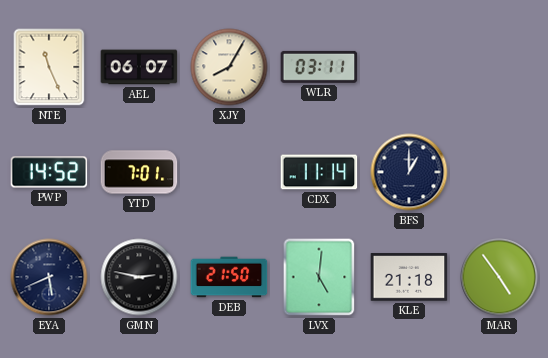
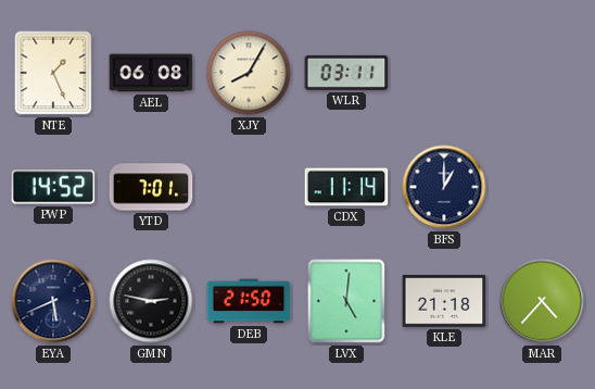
NTE: 11:26 -> 1:26 (53, 73)
AEL: 06:07 -> 06:08 (151, 73)
MAR: 4:54 -> 4:37 (542, 301)
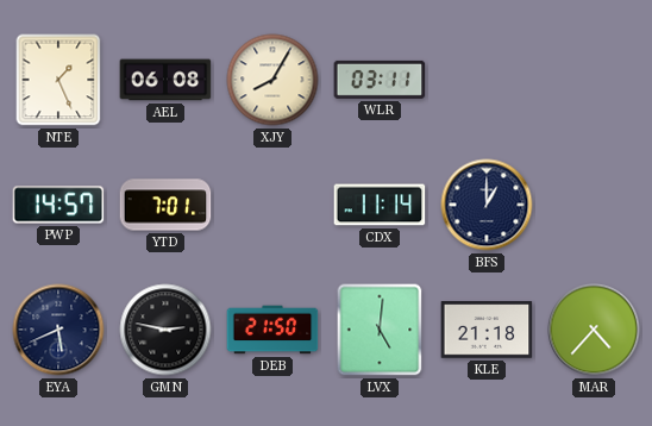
PWP: 14:52 -> 14:57 (58, 205)
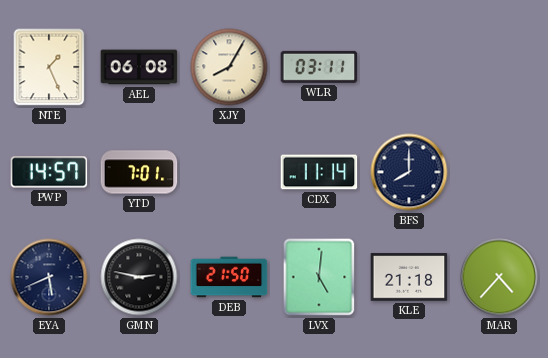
BFS: 1:00 -> 8:00 (409, 172)
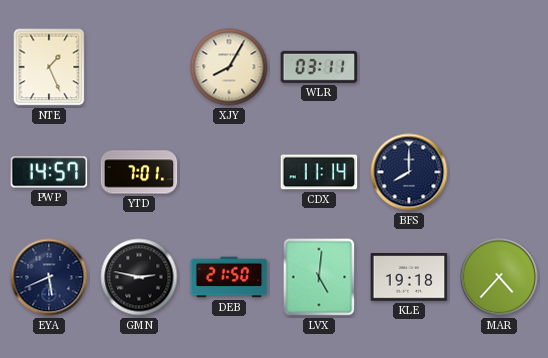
AEL: 06:08 -> none (139, 67)
KLE: 21:18 -> 19:18 (409, 277)
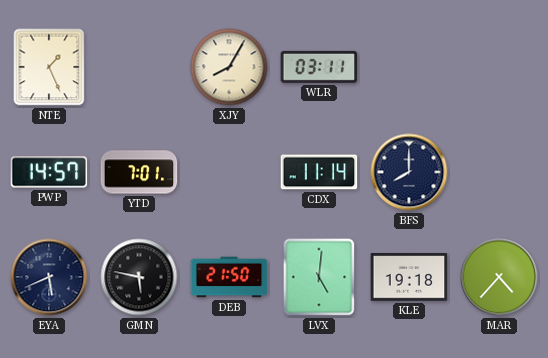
GMN: 2:47 -> 5:47 (139, 277)
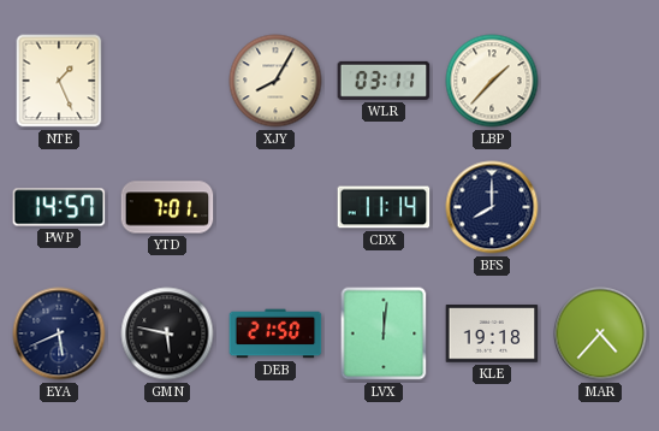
LBP: none -> 1:37 (492, 81)
LVX: 5:01 -> 12:01 (384, 333)
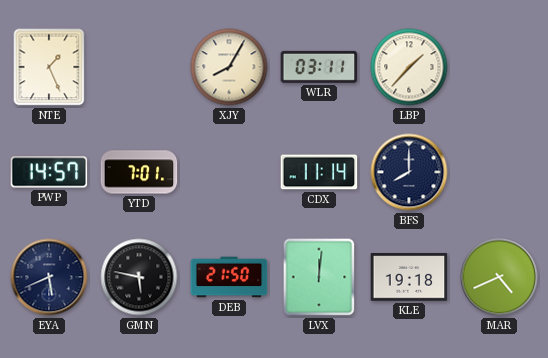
MAR: 4:37 -> 4:41 (499, 277)
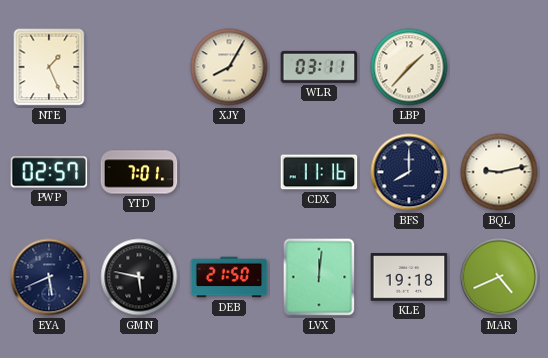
PWP: 14:57 -> 02:57 (49, 172)
CDX: 11:14 -> 11:16 (319, 172)
BQL: none -> 9:13 (499, 172)
